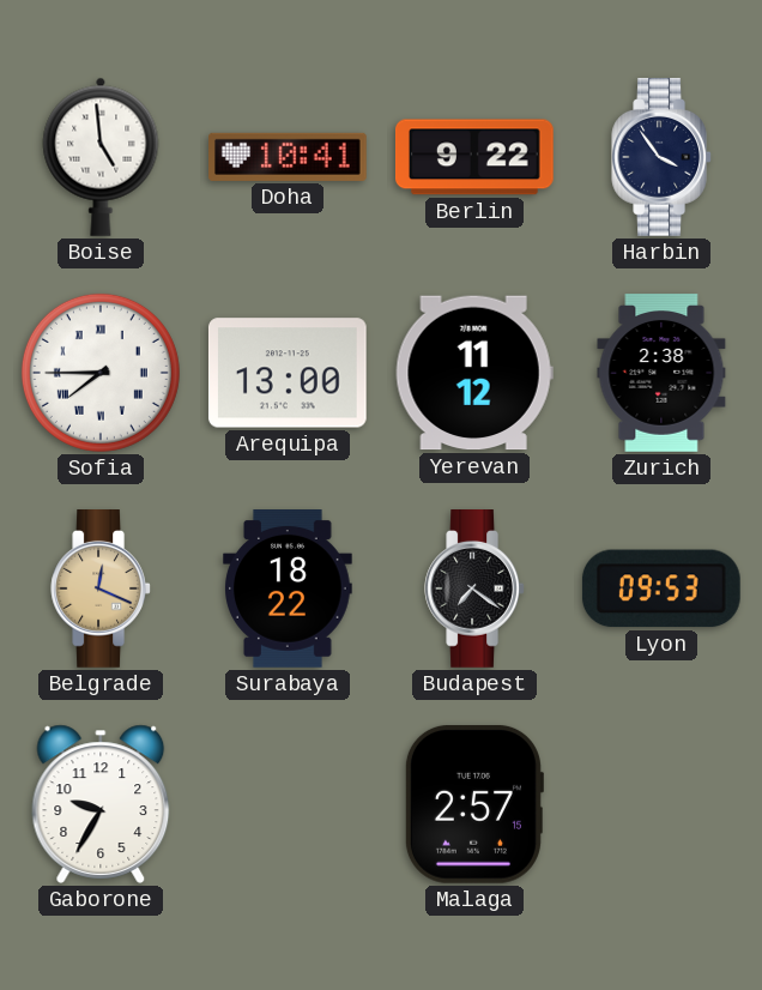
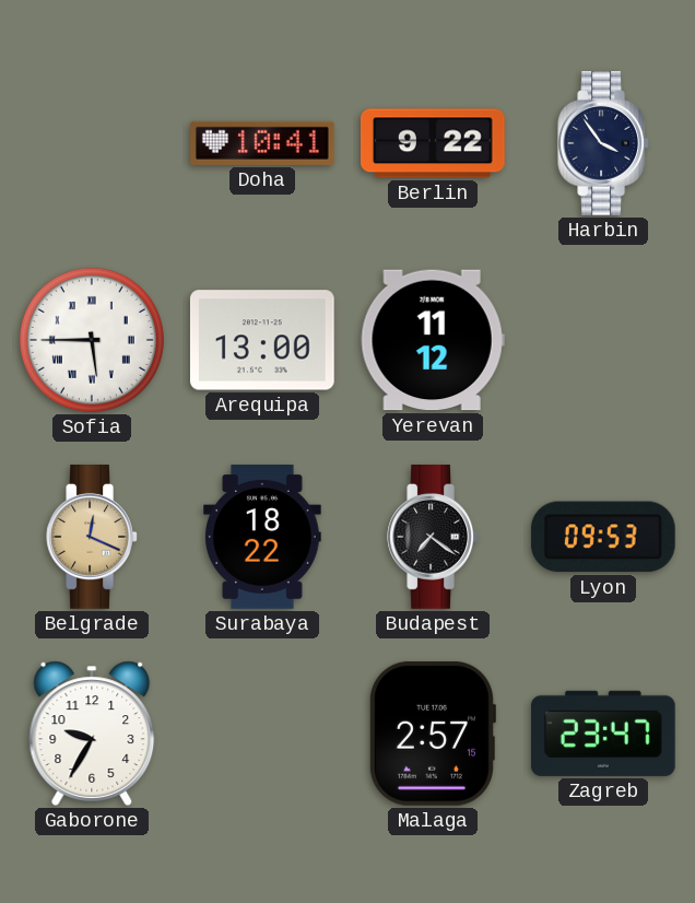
Boise: 4:59 -> none (101, 157)
Sofia: 7:45 -> 5:45 (92, 340)
Zurich: 2:38 -> none (661, 373)
Zagreb: none -> 23:47 (603, 734)
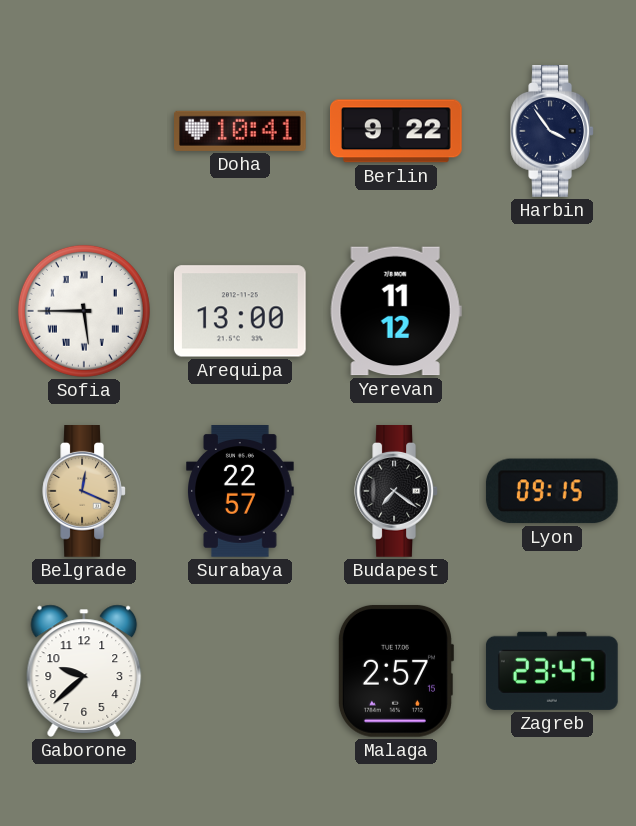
Surabaya: 18:22 -> 22:57 (241, 492)
Lyon: 09:53 -> 09:15 (552, 491)
Gaborone: 9:35 -> 9:38 (84, 671)
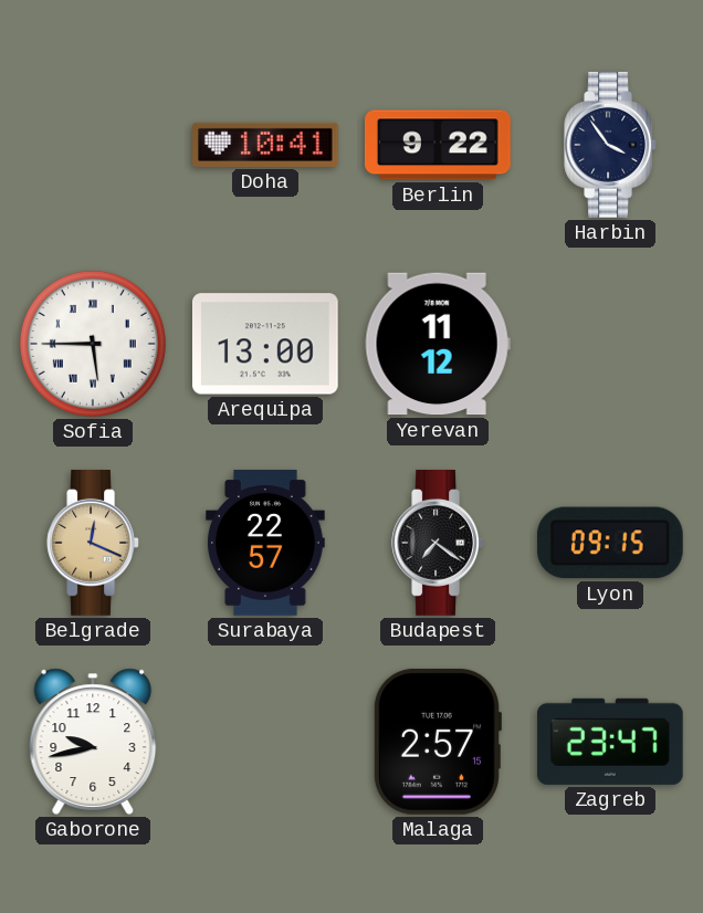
Gaborone: 9:38 -> 9:43 (93, 742)
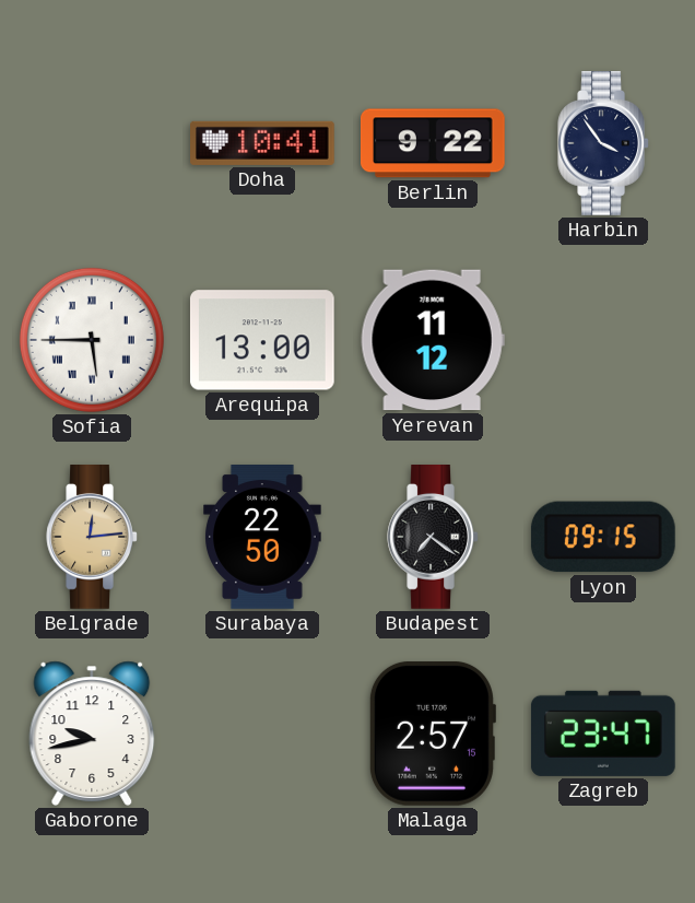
Belgrade: 12:19 -> 12:14 (92, 538)
Surabaya: 22:57 -> 22:50 (263, 538)
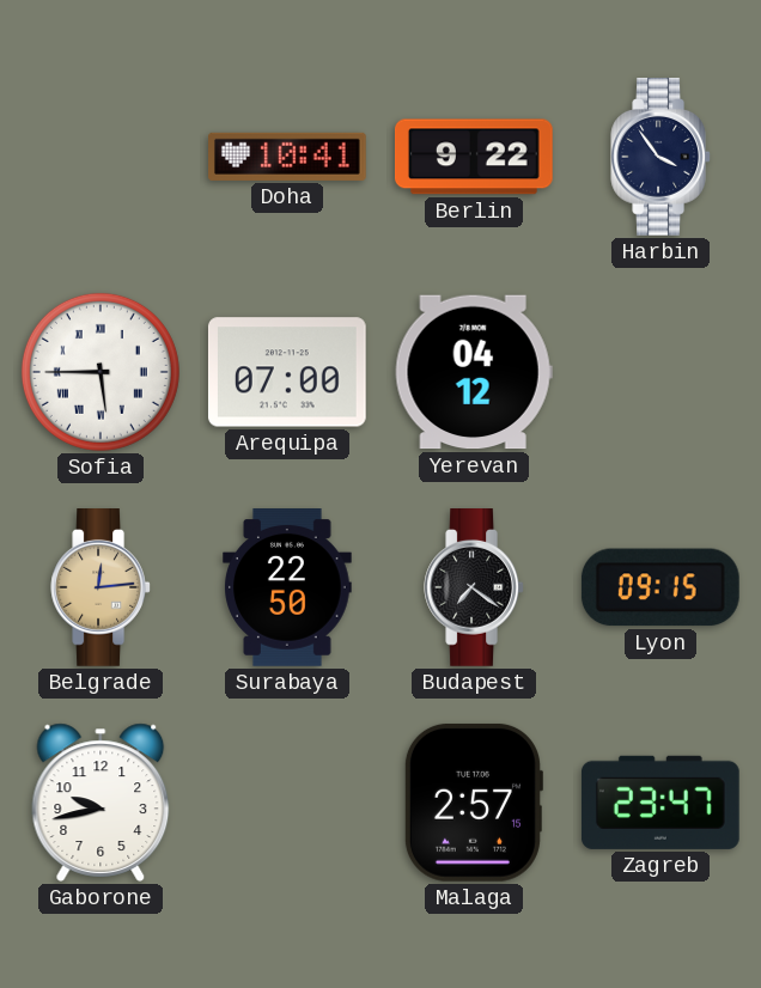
Arequipa: 13:00 -> 07:00 (287, 372)
Yerevan: 11:12 -> 04:12 (474, 372)
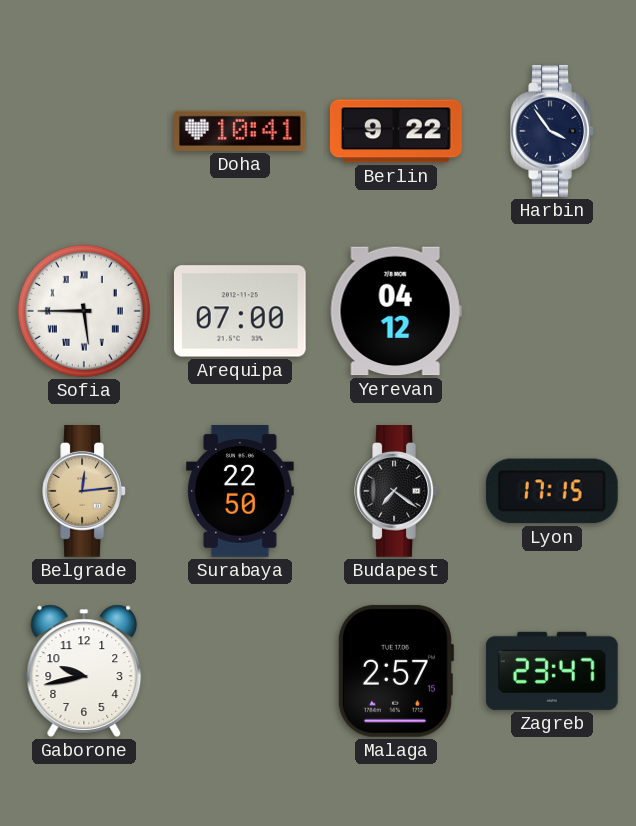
Lyon: 09:15 -> 17:15 (552, 491)
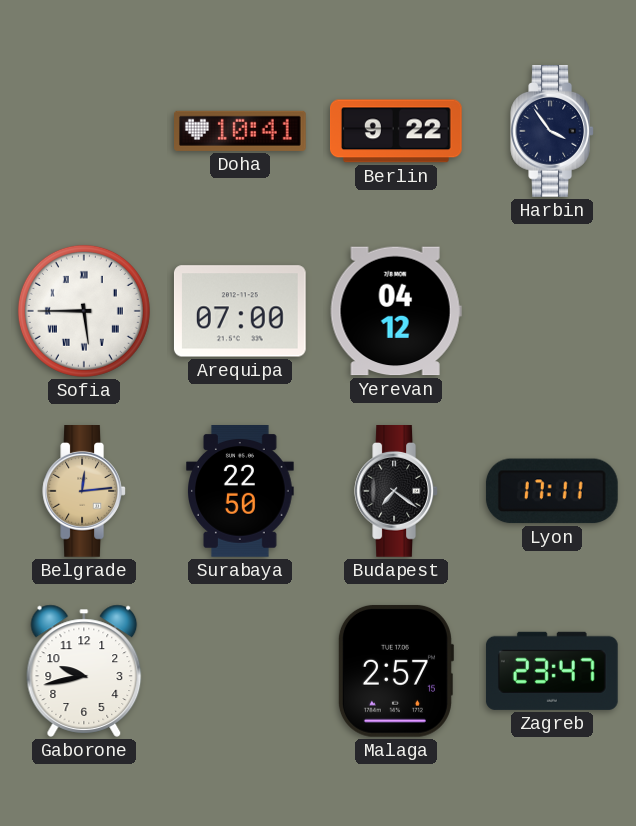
Lyon: 17:15 -> 17:11 (552, 491)
